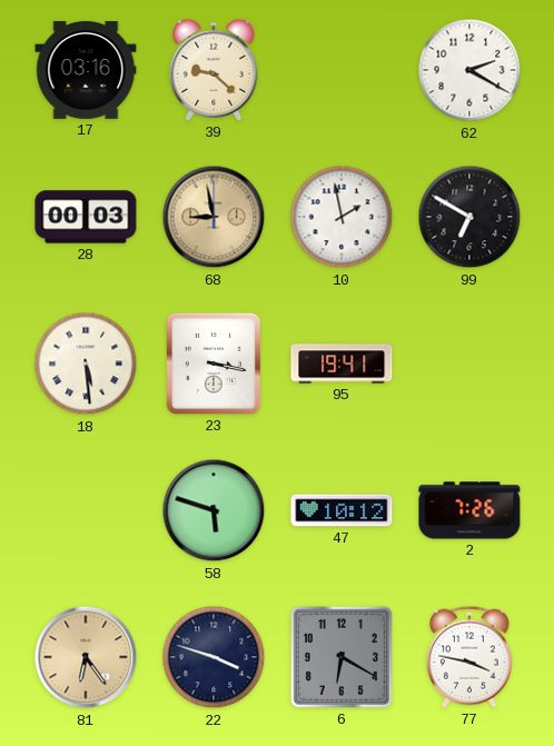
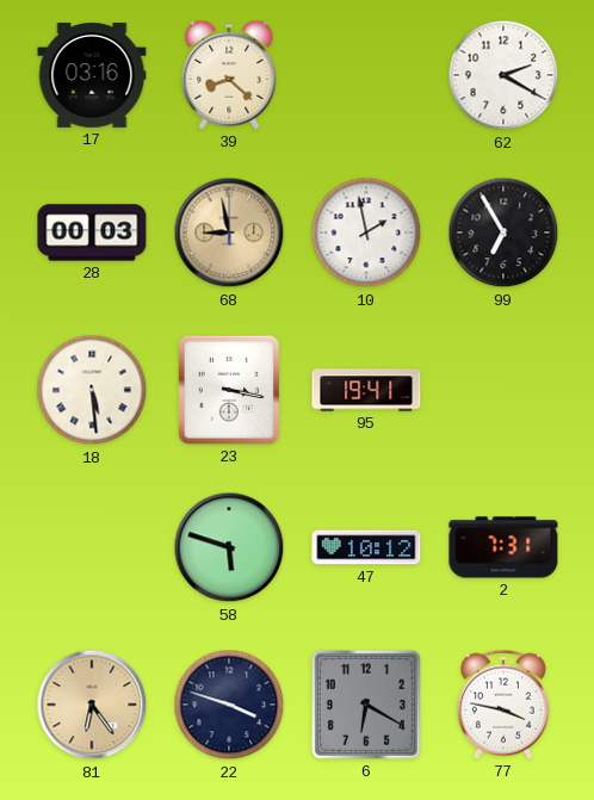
39: 9:22 -> 8:22 (229, 75)
99: 6:50 -> 6:55 (503, 232)
2: 7:26 -> 7:31 (503, 547)
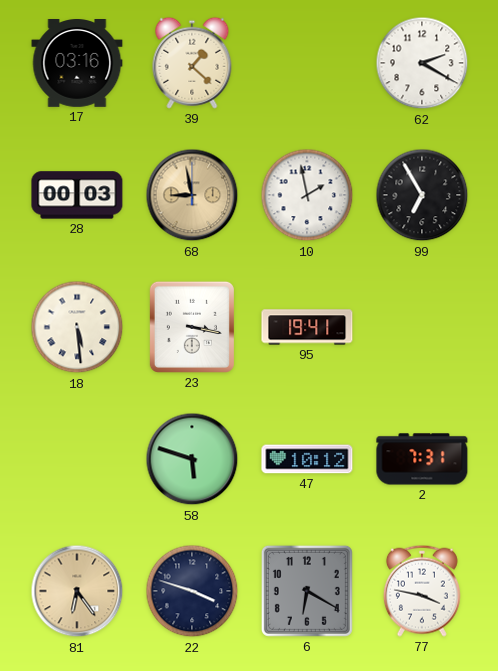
39: 8:22 -> 1:22 (192, 63)
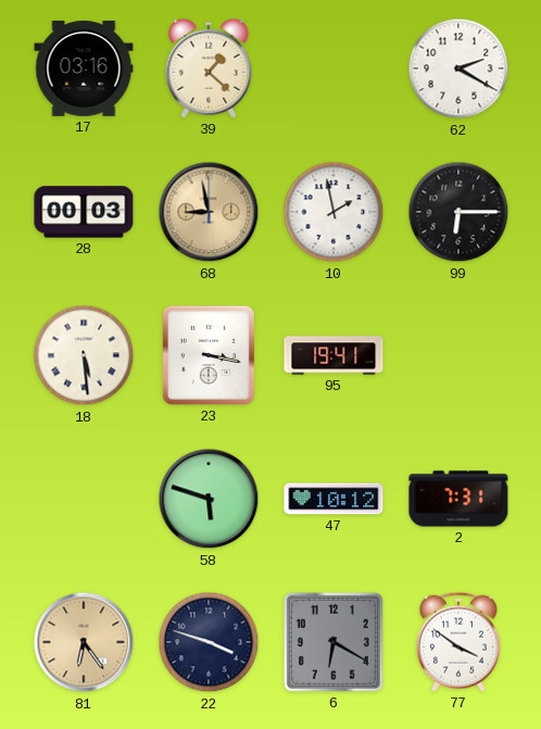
99: 6:55 -> 6:15 (458, 212)
77: 3:47 -> 3:51 (458, 642)
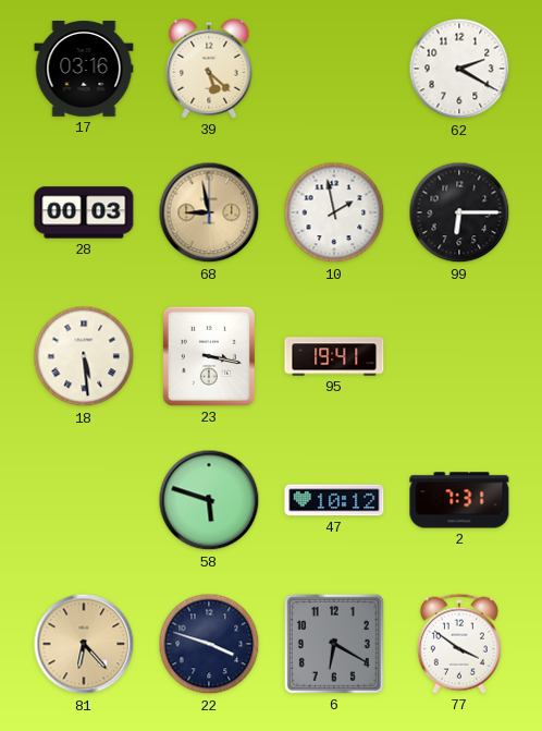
39: 1:22 -> 5:22 (209, 69)
81: 6:24 -> 6:23 (84, 644)
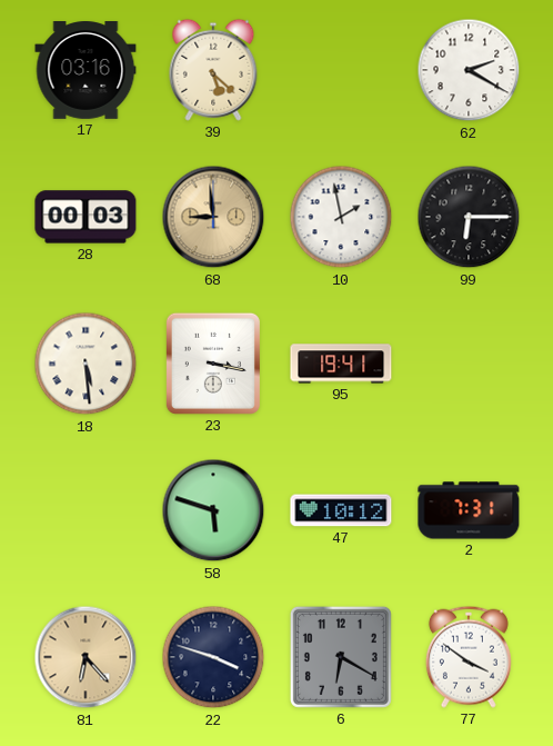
68: 8:58 -> 8:59 (213, 217)
